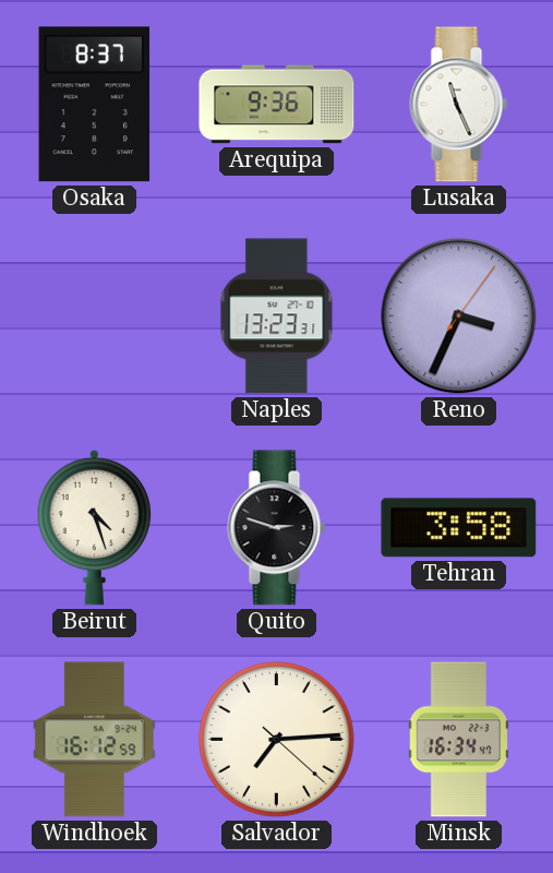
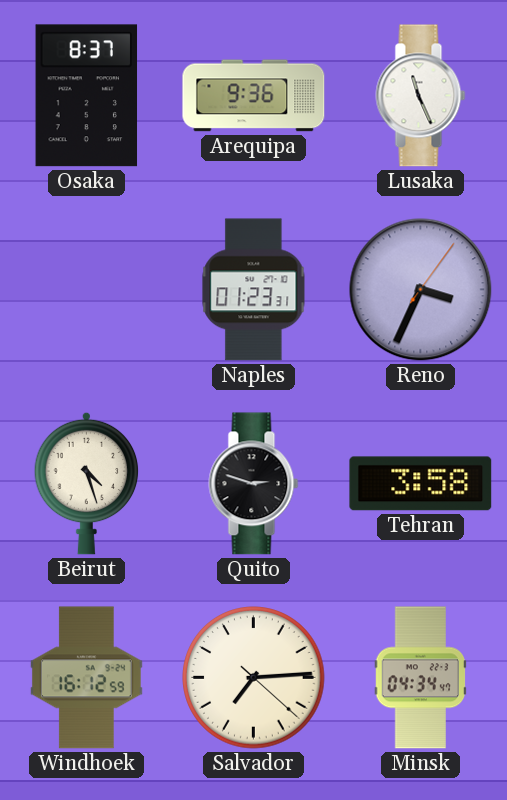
Naples: 13:23 -> 01:23 (254, 290)
Minsk: 16:34 -> 04:34 (420, 678)
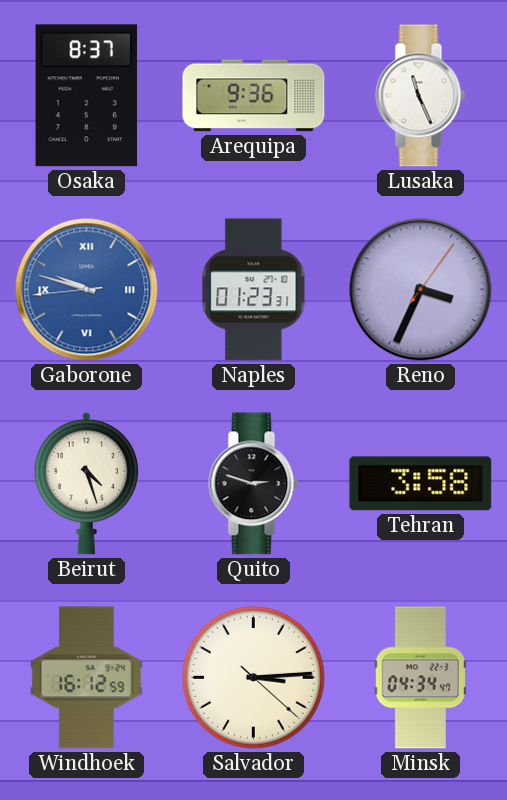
Gaborone: none -> 9:47 (87, 290)
Salvador: 7:14 -> 3:14 (254, 678)
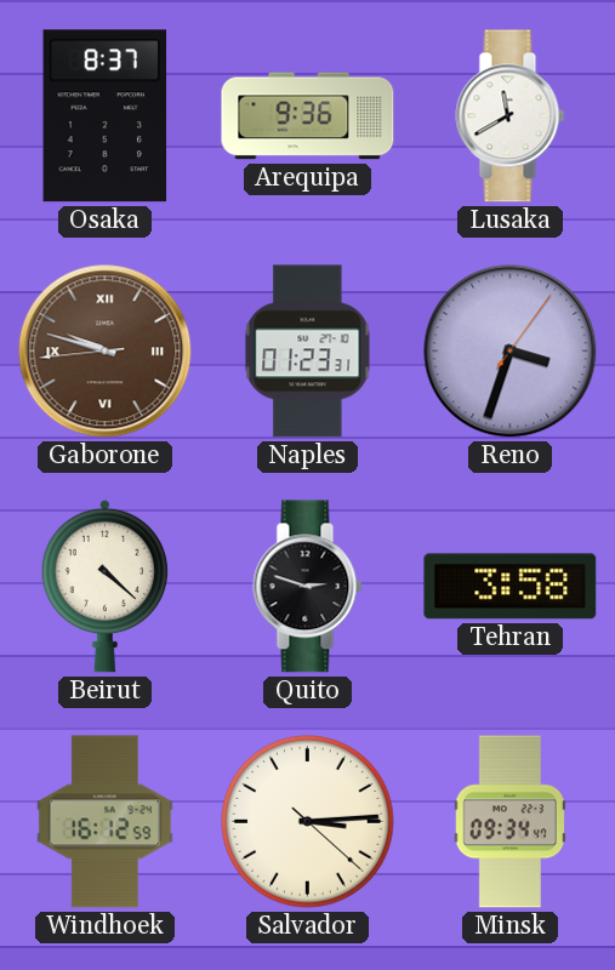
Lusaka: 11:26 -> 11:40 (511, 116)
Gaborone dial: blue -> brown (106, 352)
Reno: 3:34 -> 3:33 (511, 352)
Beirut: 4:27 -> 4:22 (106, 586)
Minsk: 04:34 -> 09:34 (509, 822)
